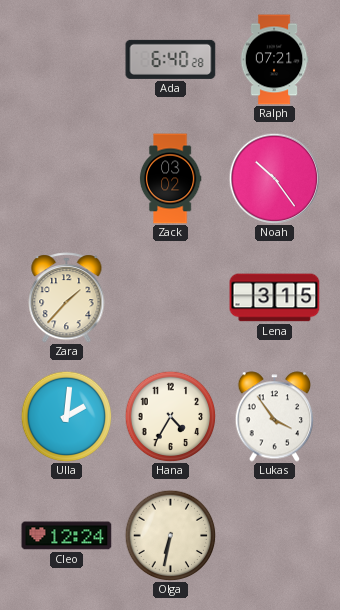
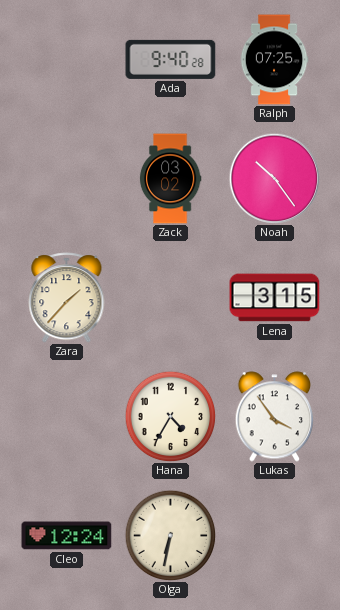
Ada: 6:40 -> 9:40 (171, 59)
Ralph: 07:21 -> 07:25 (274, 60)
Ulla: 2:01 -> none (66, 416)
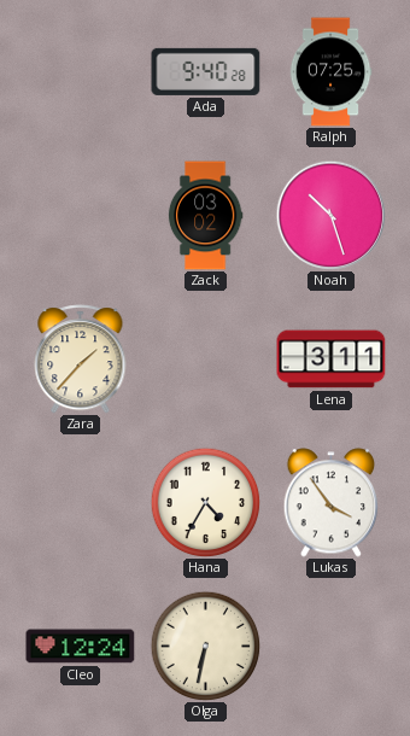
Noah: 10:24 -> 10:27 (330, 215)
Lena: 3:15 -> 3:11 (332, 360)
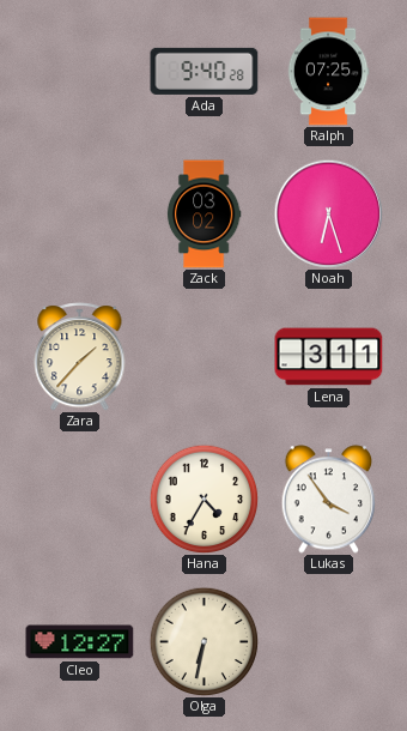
Noah: 10:27 -> 6:27 (328, 213)
Cleo: 12:24 -> 12:27 (80, 642)
